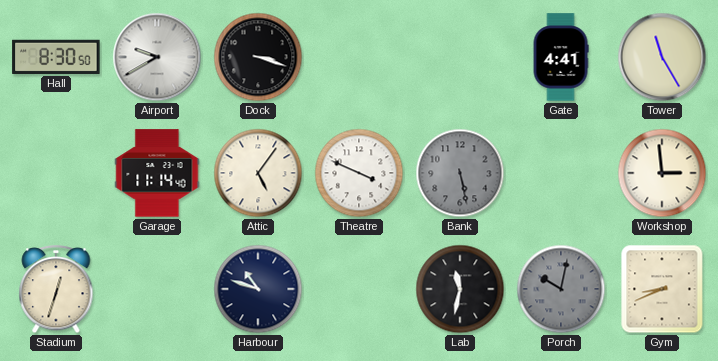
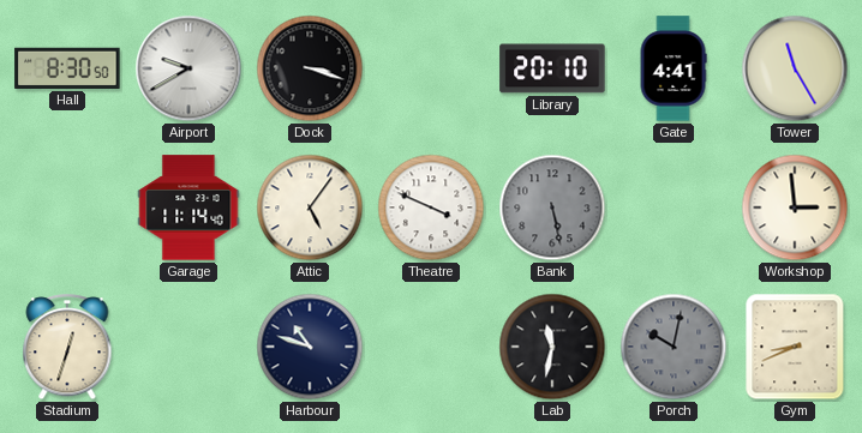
Library: none -> 20:10 (552, 68)
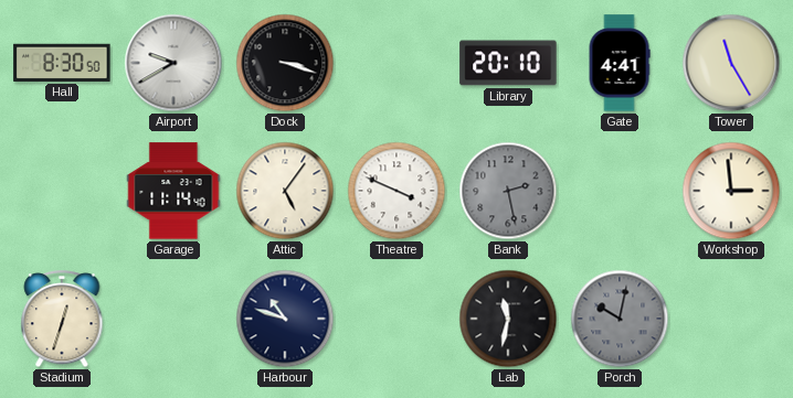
Bank: 5:28 -> 2:28 (508, 191)
Gym: 8:41 -> none (795, 347)
